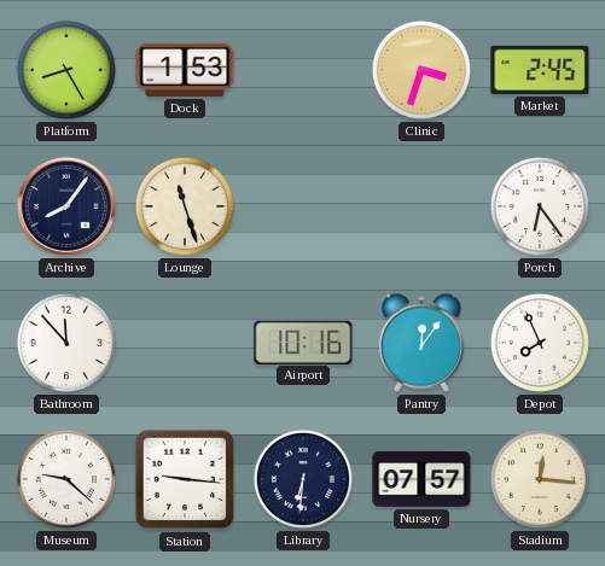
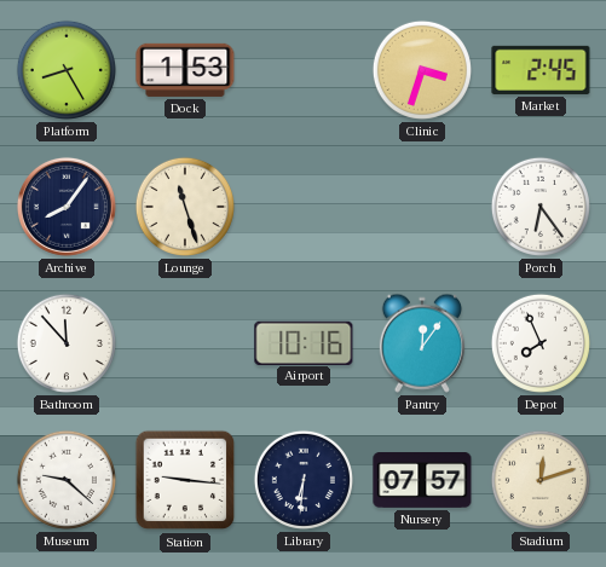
Stadium: 12:16 -> 12:12 (541, 480)
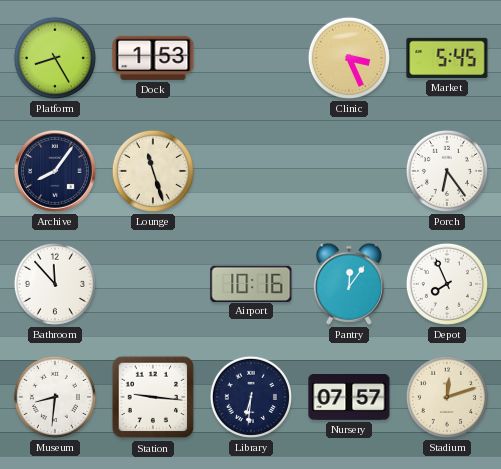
Clinic: 3:33 -> 3:26 (349, 58)
Market: 2:45 -> 5:45 (447, 58)
Museum: 9:22 -> 8:31 (55, 397)
